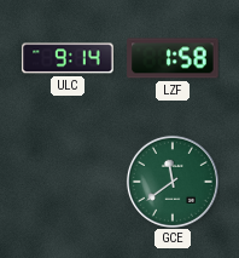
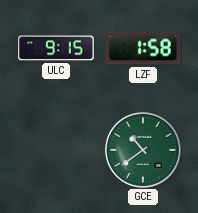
ULC: 9:14 -> 9:15 (56, 48)
GCE: 11:39 -> 10:39 (143, 150)
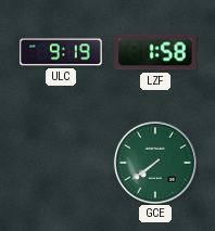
ULC: 9:15 -> 9:19 (61, 52)
GCE: 10:39 -> 7:39 (155, 163)
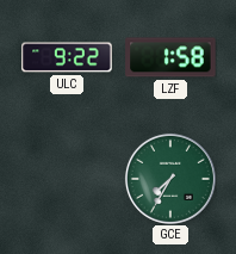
ULC: 9:19 -> 9:22 (67, 57)
GCE: 7:39 -> 7:35 (170, 179)
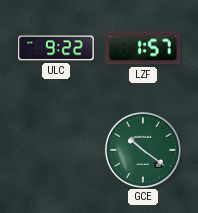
LZF: 1:58 -> 1:57 (143, 48)
GCE: 7:35 -> 10:21 (143, 150)
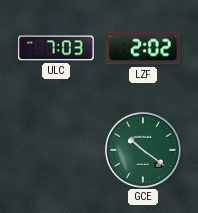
ULC: 9:22 -> 7:03 (56, 48)
LZF: 1:57 -> 2:02 (143, 48)
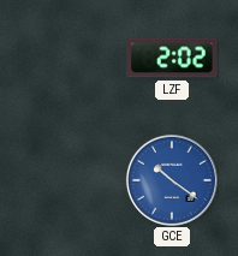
ULC: 7:03 -> none (56, 48)
GCE dial: green -> blue (172, 180)
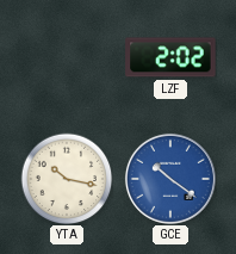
YTA: none -> 10:17 (67, 179)
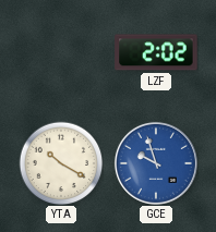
YTA: 10:17 -> 10:20 (61, 163)
GCE: 10:21 -> 9:57 (156, 163)
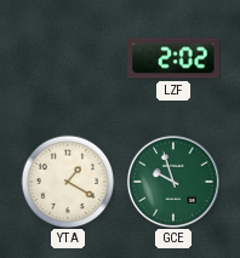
YTA: 10:20 -> 1:20 (68, 182)
GCE dial: blue -> green (173, 182)
